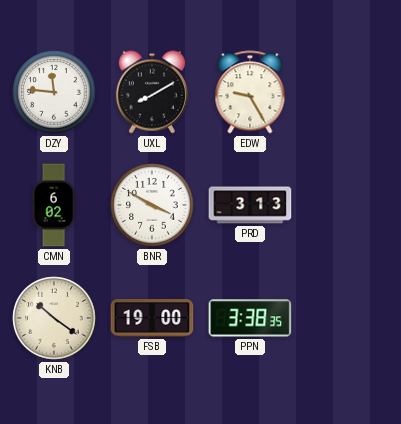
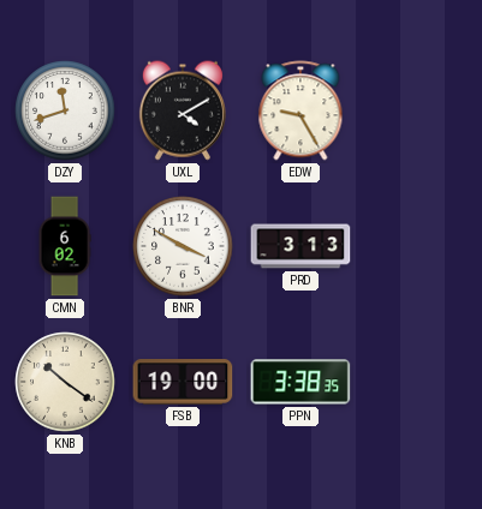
DZY: 11:46 -> 11:42 (65, 110)
UXL: 8:10 -> 4:10 (183, 110)
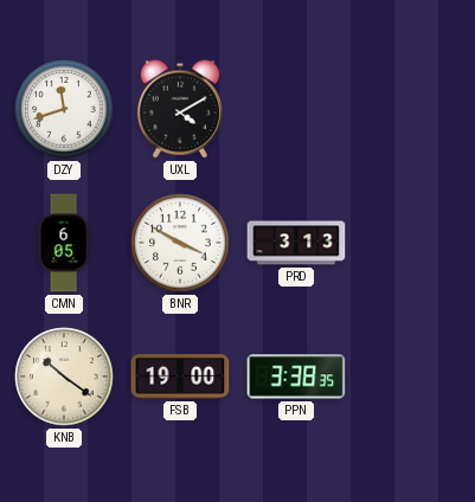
EDW: 9:25 -> none (300, 110)
CMN: 6:02 -> 6:05 (64, 243)
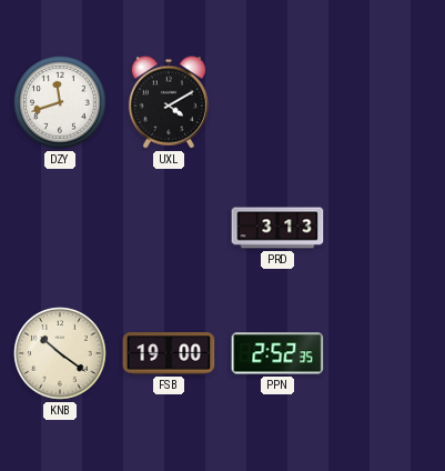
CMN: 6:05 -> none (64, 243)
BNR: 3:50 -> none (180, 243)
PPN: 3:38 -> 2:52 (277, 353)
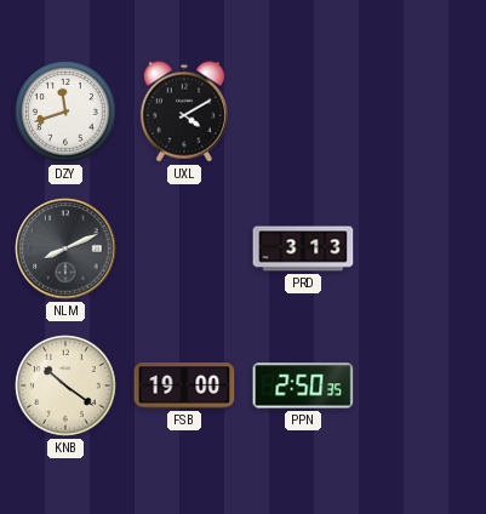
NLM: none -> 8:11 (65, 249)
PPN: 2:52 -> 2:50 (303, 385)
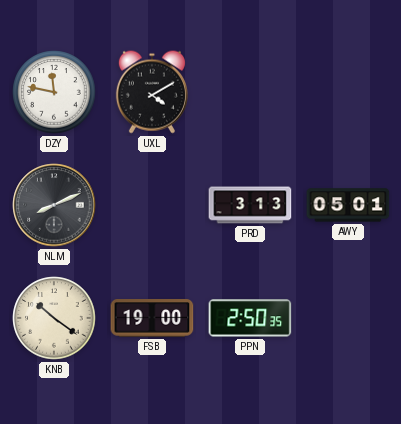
DZY: 11:42 -> 11:47 (54, 92)
AWY: none -> 05:01 (348, 205)
